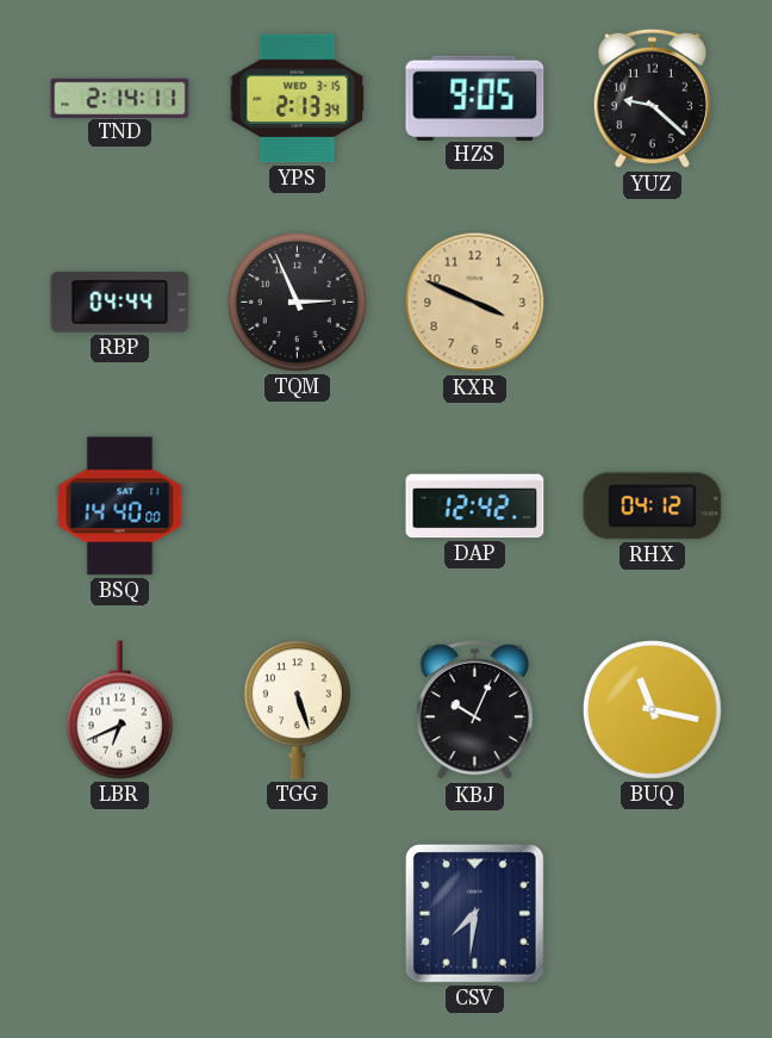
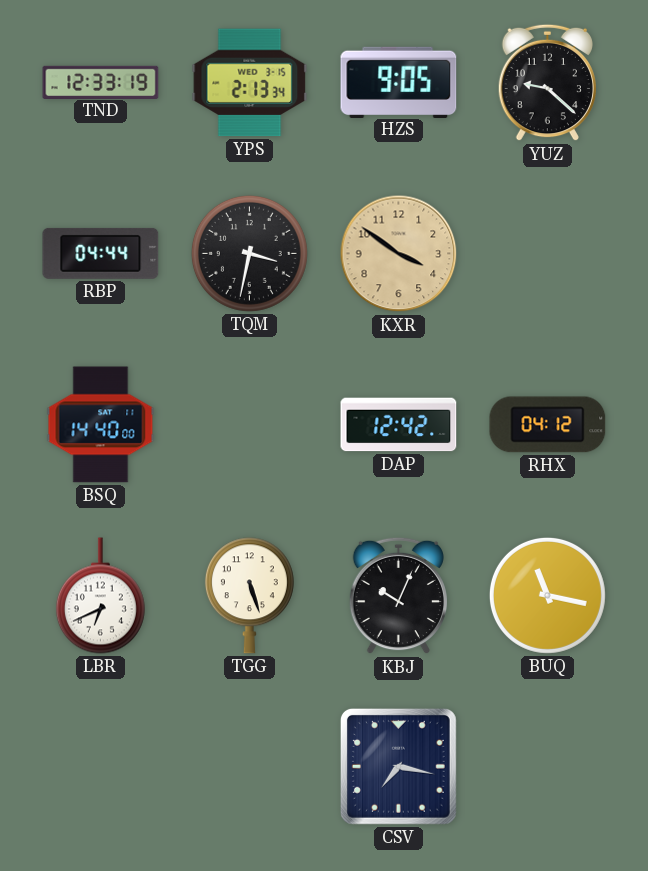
TND: 2:14 -> 12:33 (101, 82)
TQM: 2:56 -> 3:32 (249, 253)
KXR: 3:49 -> 3:51 (399, 254)
CSV: 7:31 -> 7:17 (398, 766)
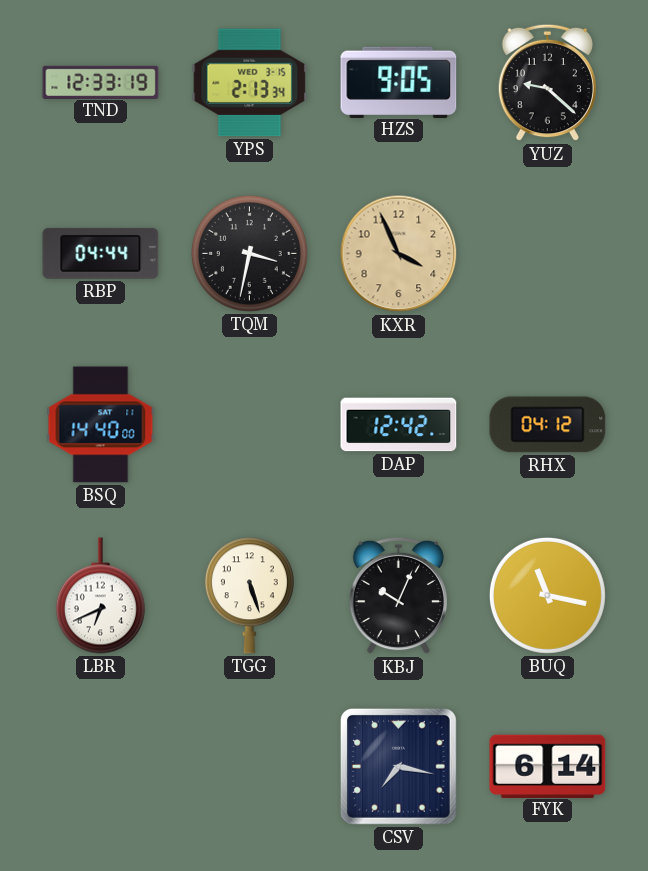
KXR: 3:51 -> 3:56 (399, 254)
FYK: none -> 6:14 (548, 766)
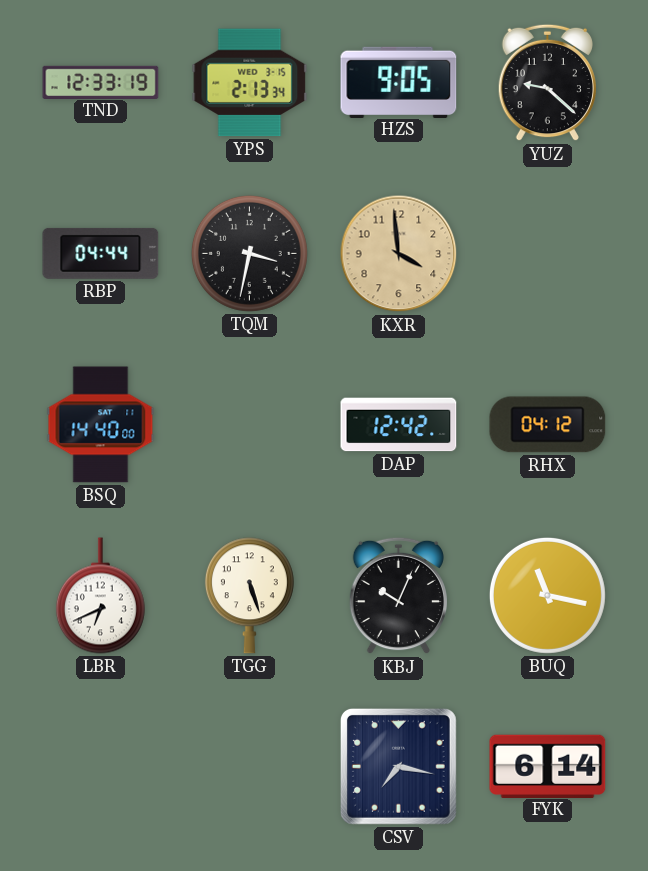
KXR: 3:56 -> 3:59 (399, 254)
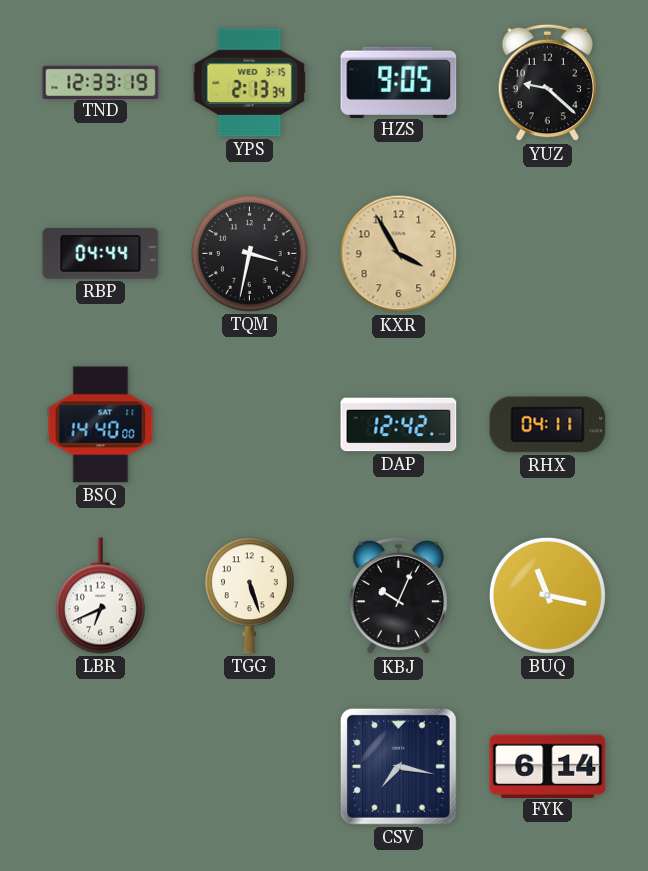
KXR: 3:59 -> 3:55 (399, 254)
RHX: 04:12 -> 04:11 (548, 425)
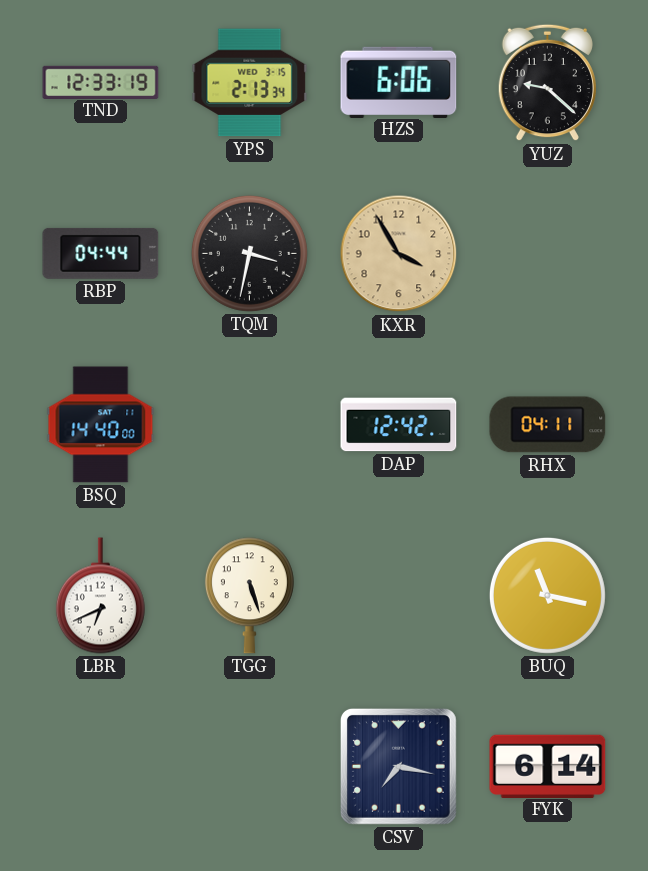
HZS: 9:05 -> 6:06 (399, 82)
KBJ: 10:04 -> none (398, 596)
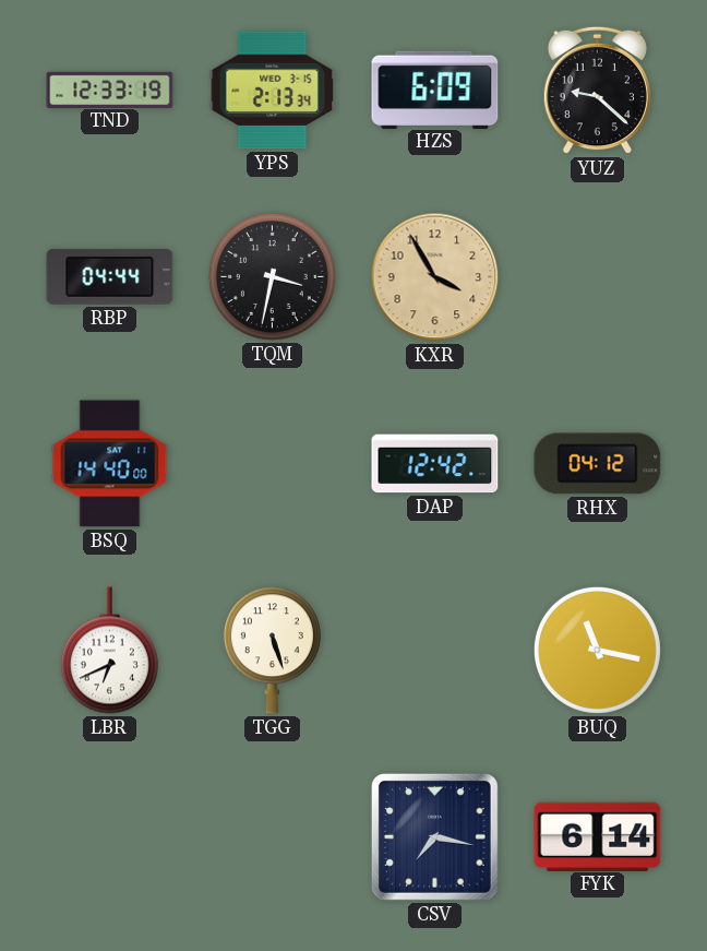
HZS: 6:06 -> 6:09 (435, 90)
RHX: 04:11 -> 04:12 (598, 464)
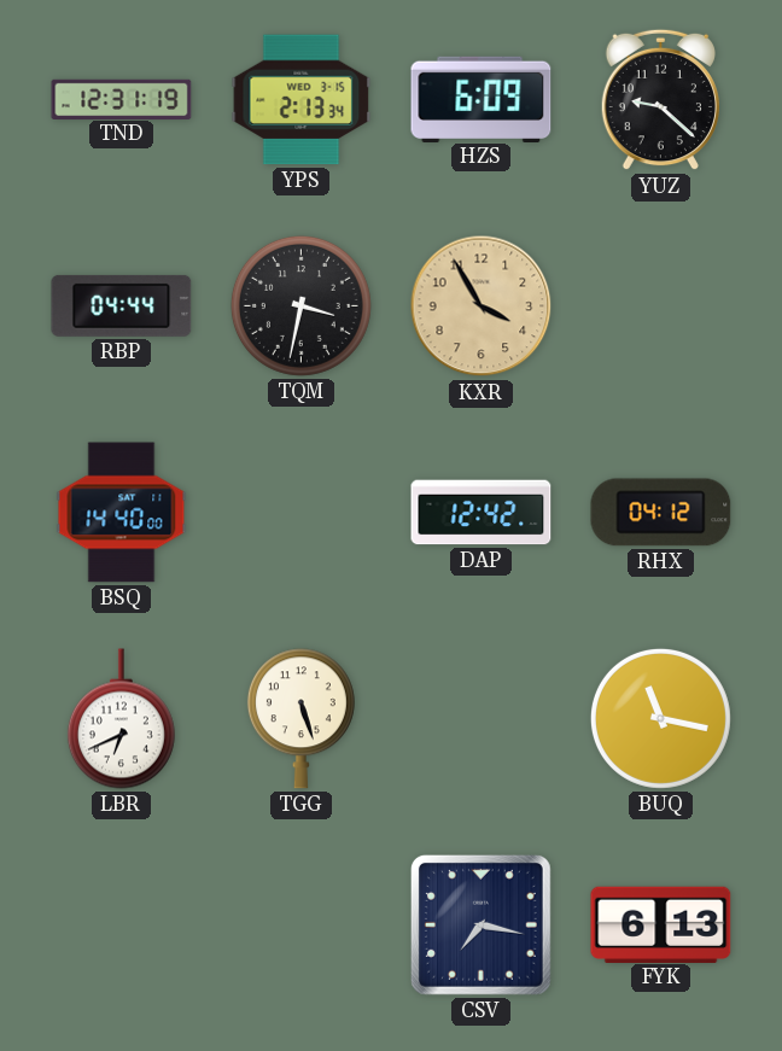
TND: 12:33 -> 12:31 (122, 99)
FYK: 6:14 -> 6:13 (661, 924)
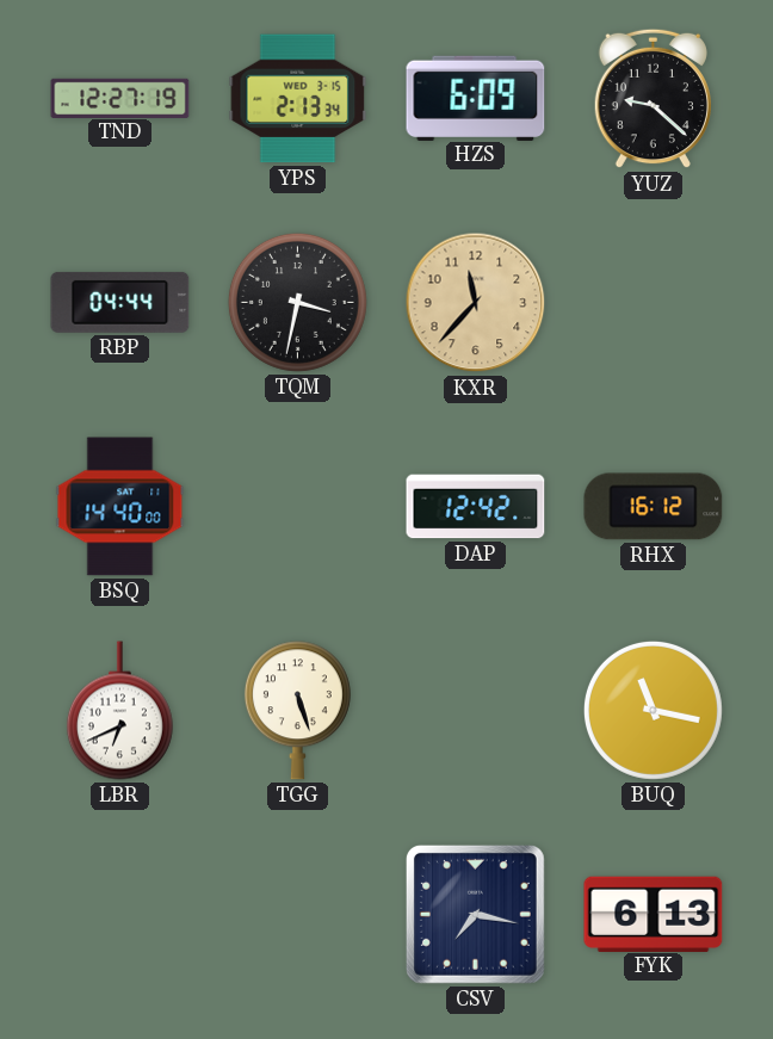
TND: 12:31 -> 12:27 (120, 98)
KXR: 3:55 -> 11:37 (476, 303)
RHX: 04:12 -> 16:12 (654, 507)
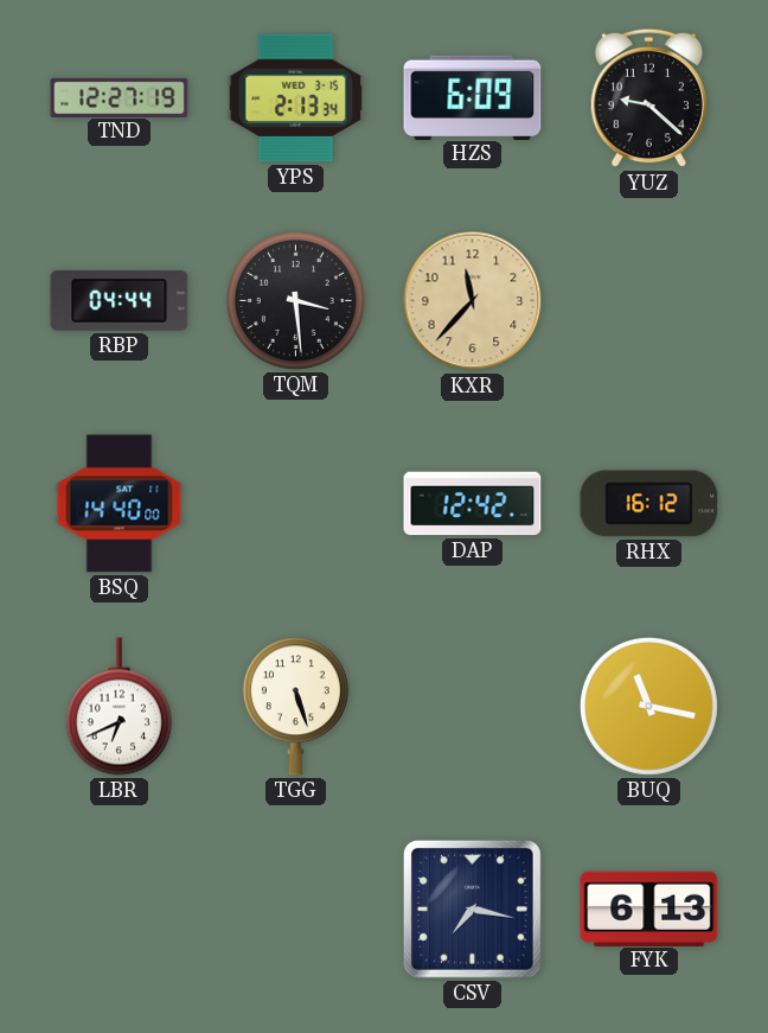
TQM: 3:32 -> 3:29 (295, 300)
